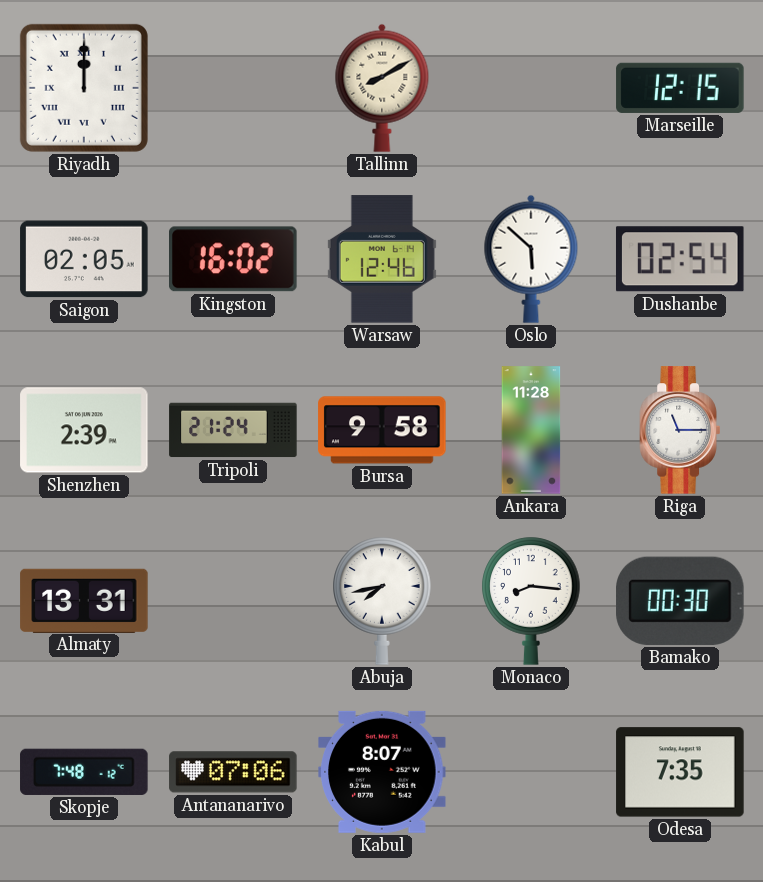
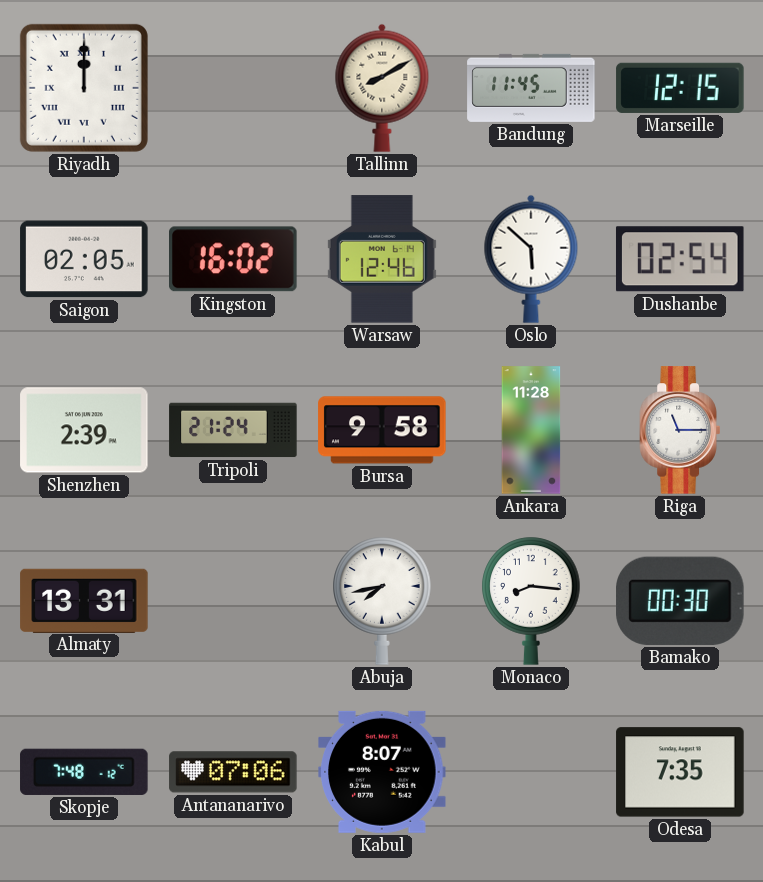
Bandung: none -> 11:45 (531, 88)
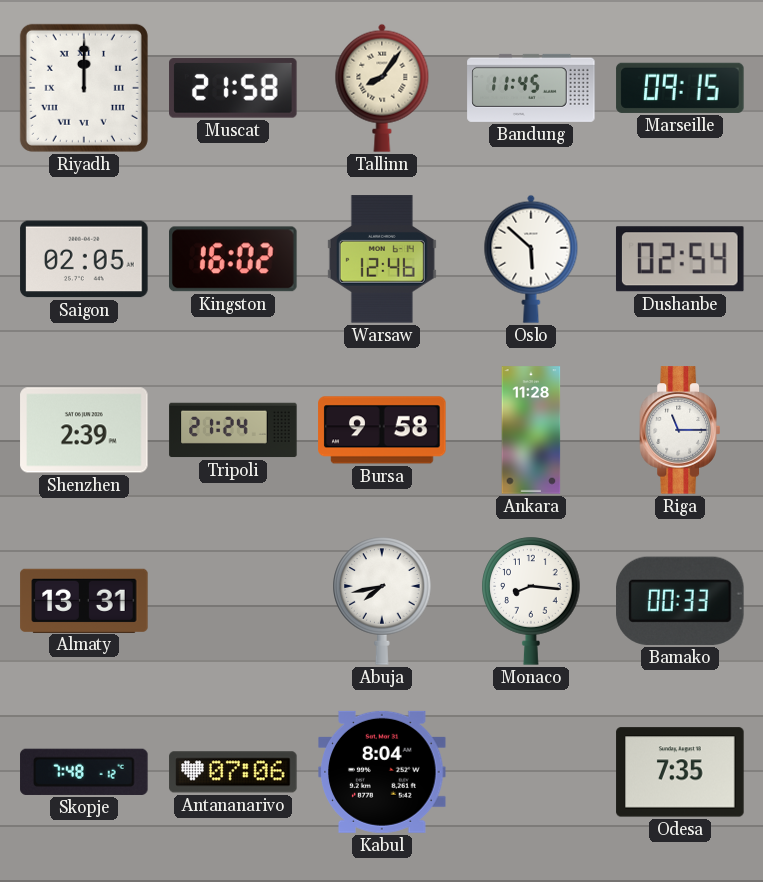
Muscat: none -> 21:58 (233, 88)
Tallinn: 8:10 -> 8:06 (382, 88)
Marseille: 12:15 -> 09:15 (680, 88)
Bamako: 00:30 -> 00:33 (680, 601)
Kabul: 8:07 -> 8:04 (382, 772)
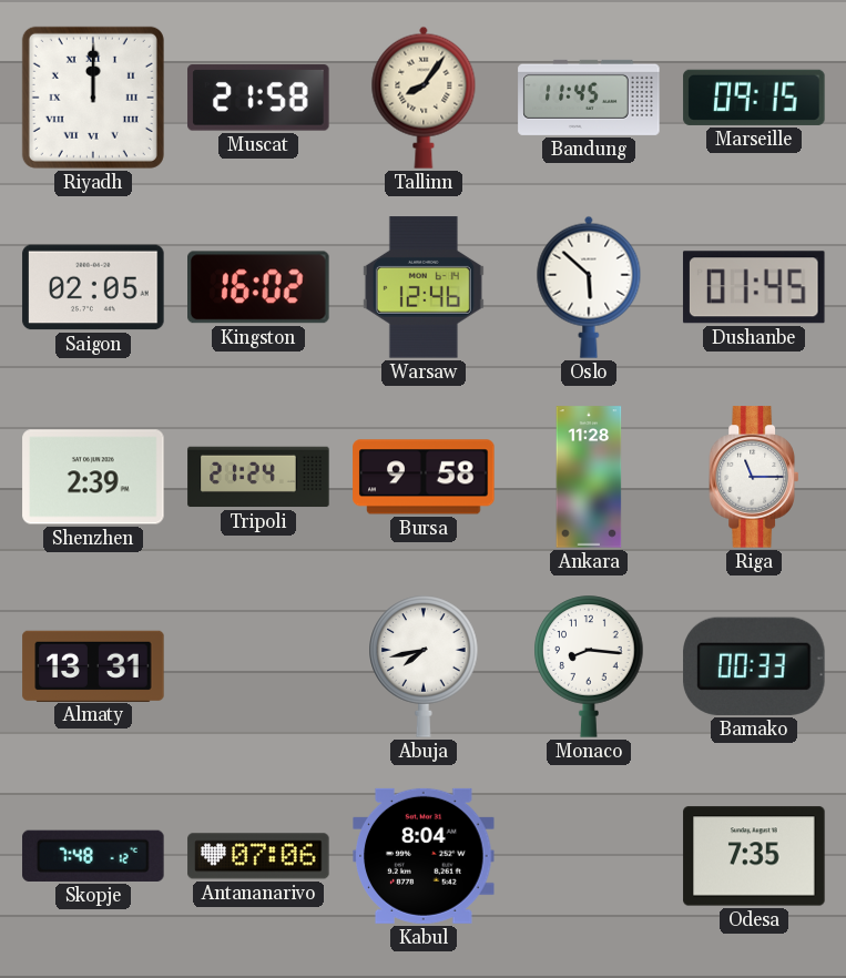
Dushanbe: 02:54 -> 01:45 (754, 287)
